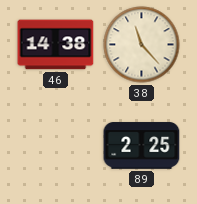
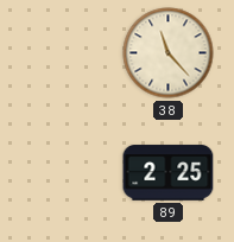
46: 14:38 -> none (56, 45)
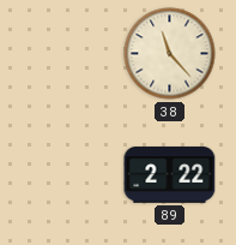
89: 2:25 -> 2:22 (170, 175)
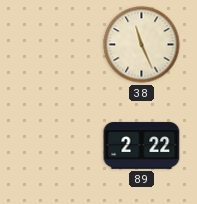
38: 11:23 -> 11:26 (142, 45)
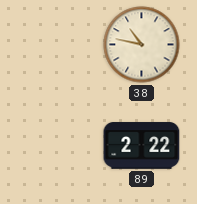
38: 11:26 -> 10:47 (142, 45)
